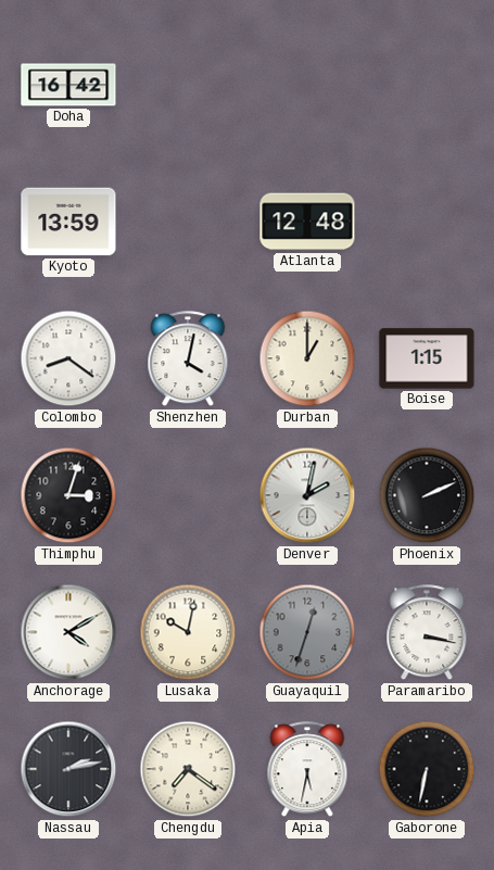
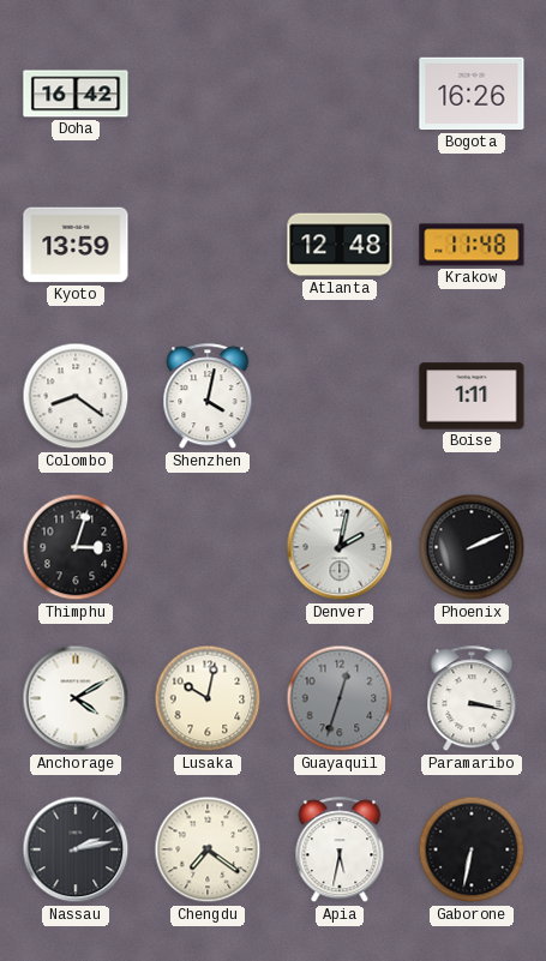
Bogota: none -> 16:26 (472, 94)
Krakow: none -> 11:48 (472, 245)
Durban: 1:00 -> none (307, 358)
Boise: 1:15 -> 1:11 (472, 396)
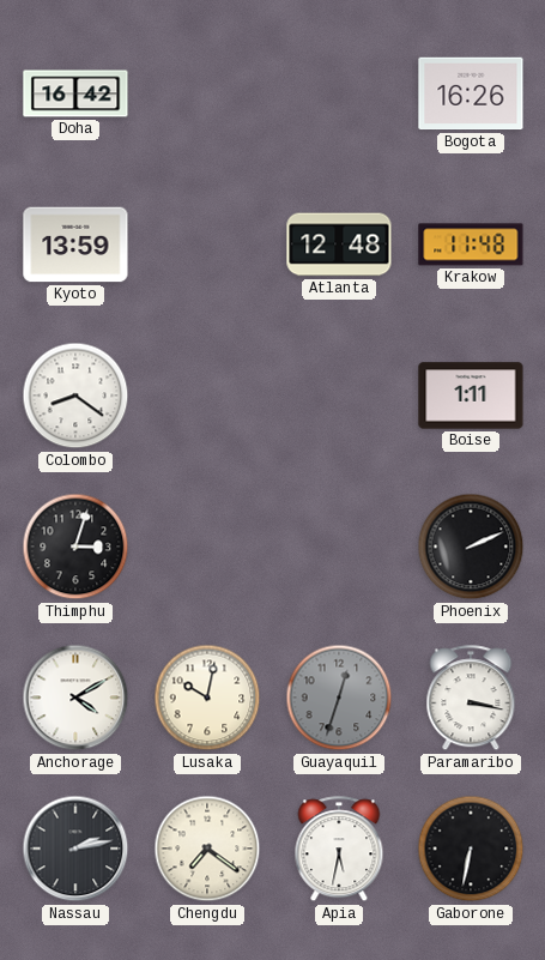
Shenzhen: 4:02 -> none (208, 397)
Denver: 2:02 -> none (340, 547)
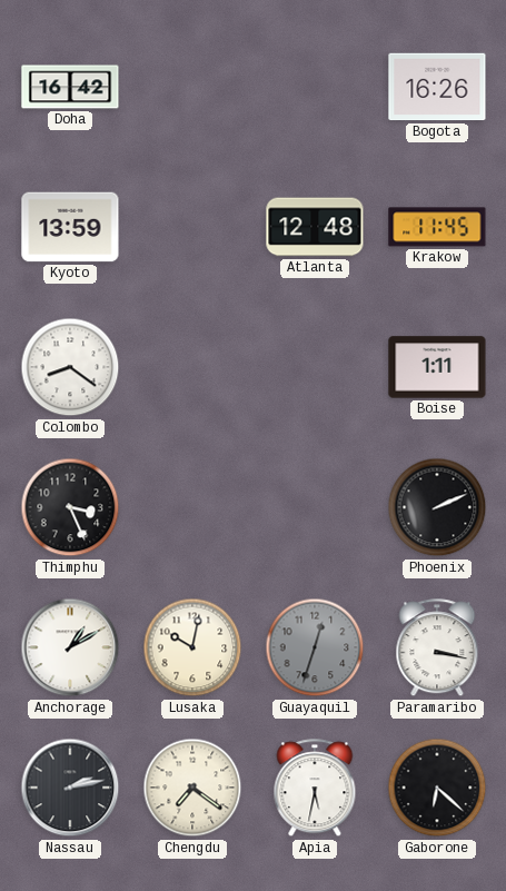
Krakow: 11:48 -> 11:45 (437, 227)
Thimphu: 3:03 -> 3:26 (70, 507)
Anchorage: 4:10 -> 1:10 (70, 647)
Gaborone: 6:32 -> 6:22 (437, 788)
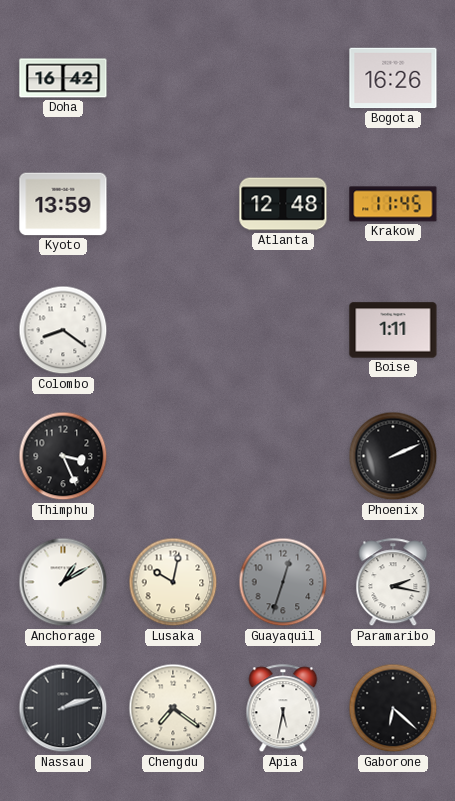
Paramaribo: 3:17 -> 2:17 (393, 583)
Nassau: 2:13 -> 2:12 (63, 708)
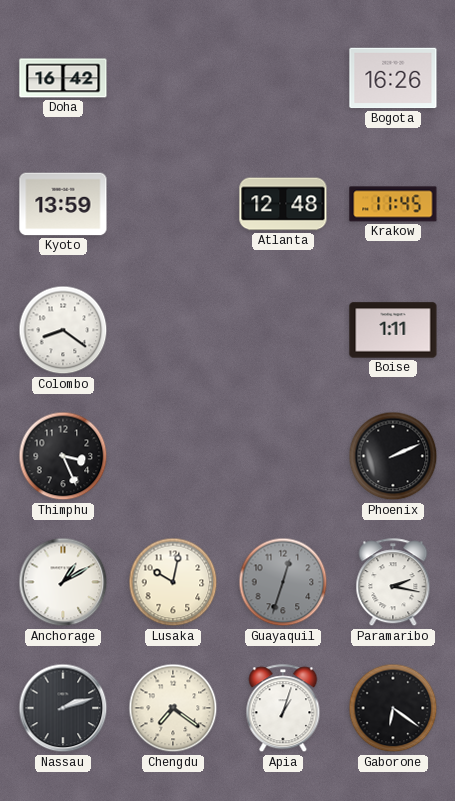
Apia: 5:32 -> 1:03 (283, 709)
Gaborone: 6:22 -> 6:21 (393, 708)
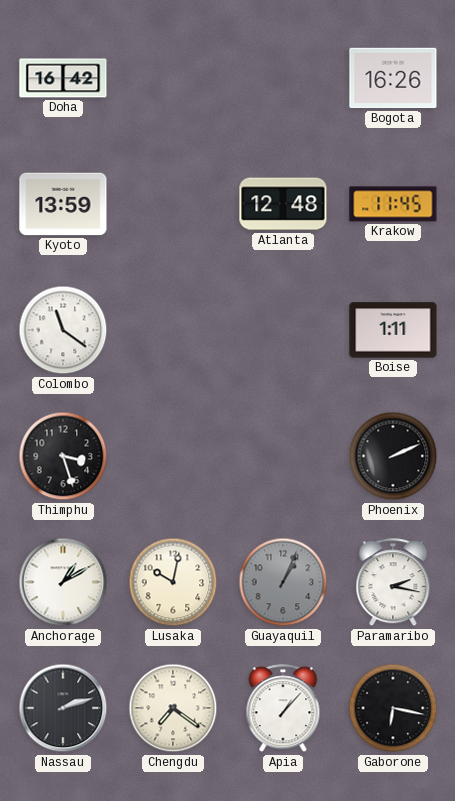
Colombo: 8:21 -> 11:21 (63, 330)
Thimphu: 3:26 -> 3:27 (63, 456)
Guayaquil: 12:33 -> 1:04 (283, 582)
Apia: 1:03 -> 1:07 (283, 709)
Gaborone: 6:21 -> 6:17 (393, 708)
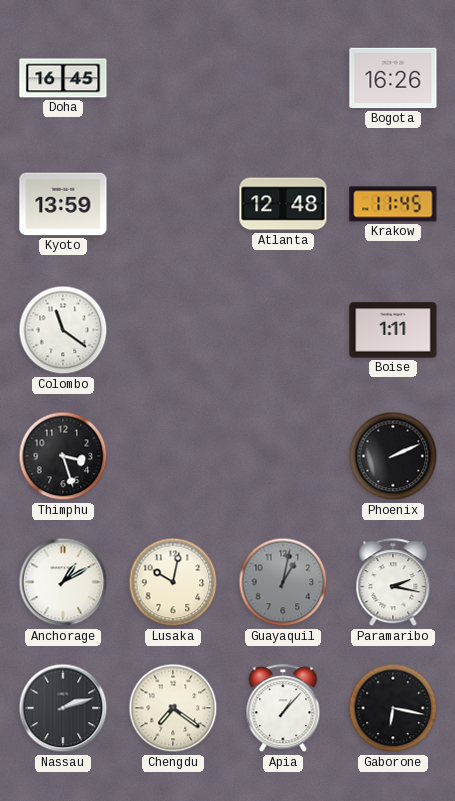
Doha: 16:42 -> 16:45 (63, 78)
Guayaquil: 1:04 -> 1:02 (283, 582)
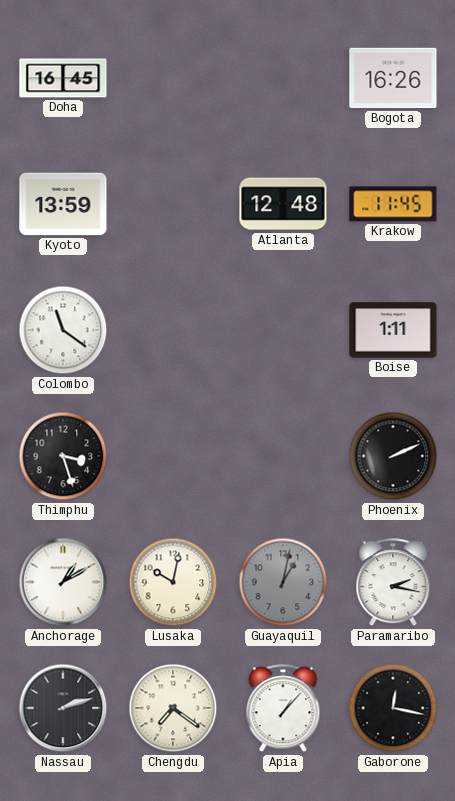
Gaborone: 6:17 -> 12:17 (393, 708)
